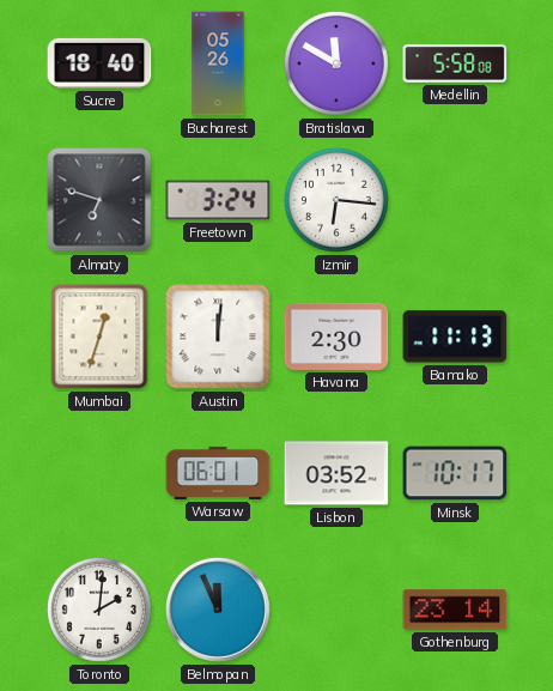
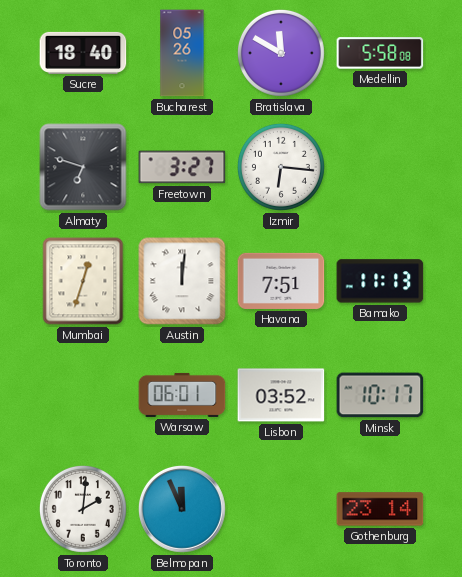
Freetown: 3:24 -> 3:27 (182, 167)
Havana: 2:30 -> 7:51 (281, 281)
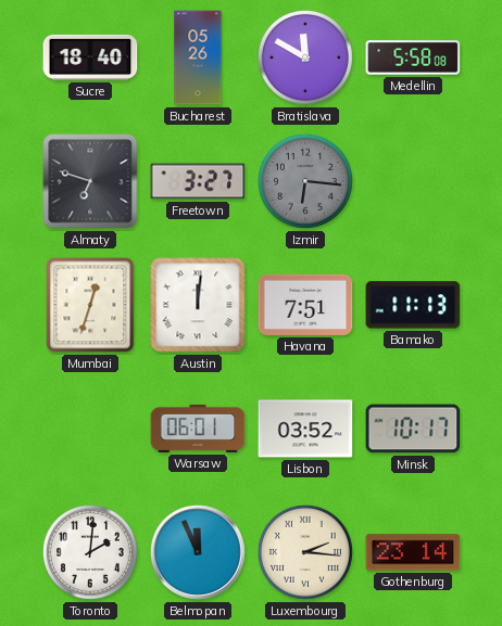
Izmir dial: white -> grey (305, 181)
Luxembourg: none -> 2:16 (305, 552)
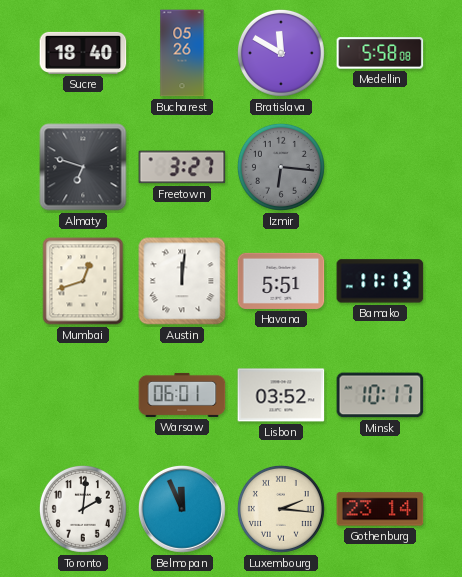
Mumbai: 12:33 -> 12:42 (83, 281)
Havana: 7:51 -> 5:51 (281, 281)
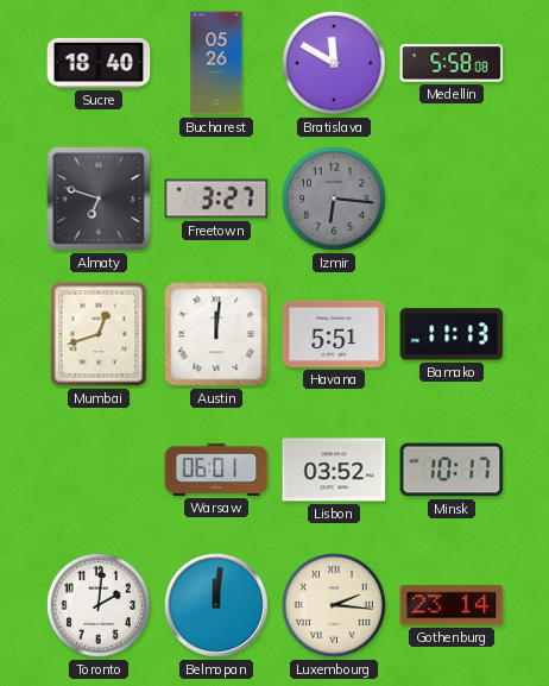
Belmopan: 11:56 -> 12:01 (216, 605)
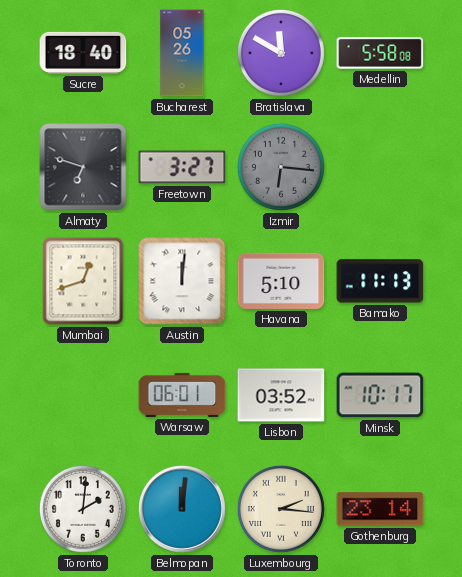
Havana: 5:51 -> 5:10 (281, 281)
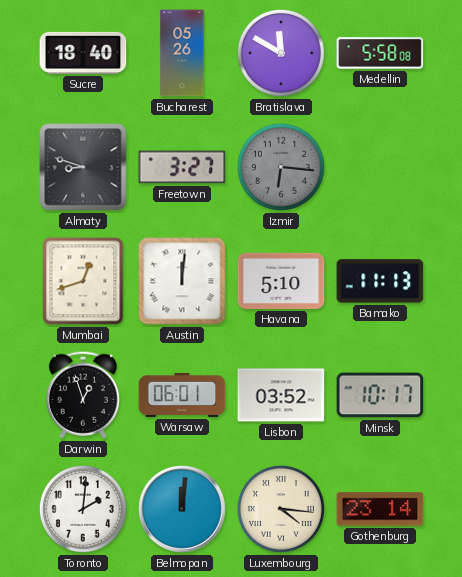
Almaty: 6:48 -> 8:48 (83, 167)
Darwin: none -> 12:57 (83, 395)
Luxembourg: 2:16 -> 4:16 (281, 509)
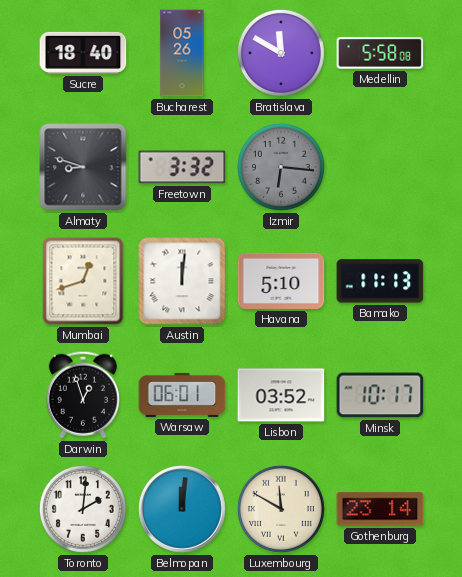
Freetown: 3:27 -> 3:32 (182, 167)
Luxembourg: 4:16 -> 11:50 (281, 509)
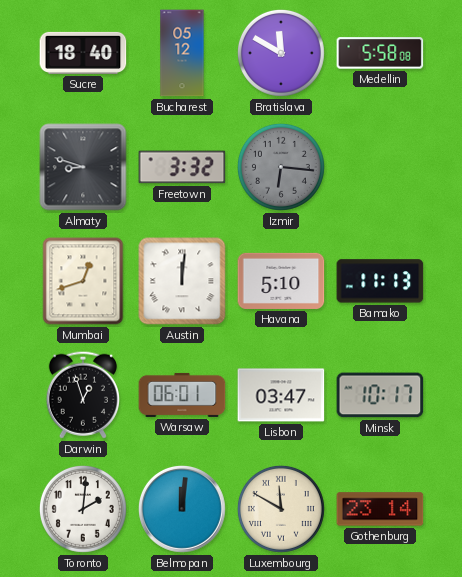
Bucharest: 05:26 -> 05:12 (182, 53)
Lisbon: 03:52 -> 03:47 (281, 395)
